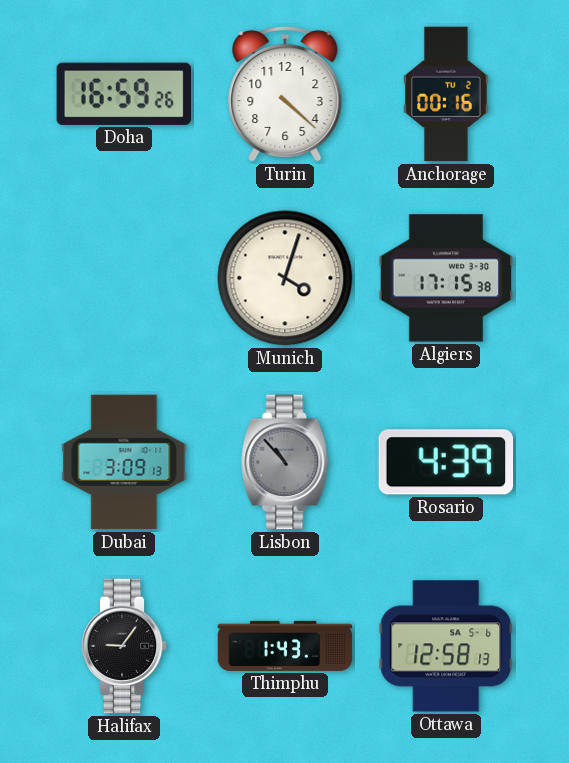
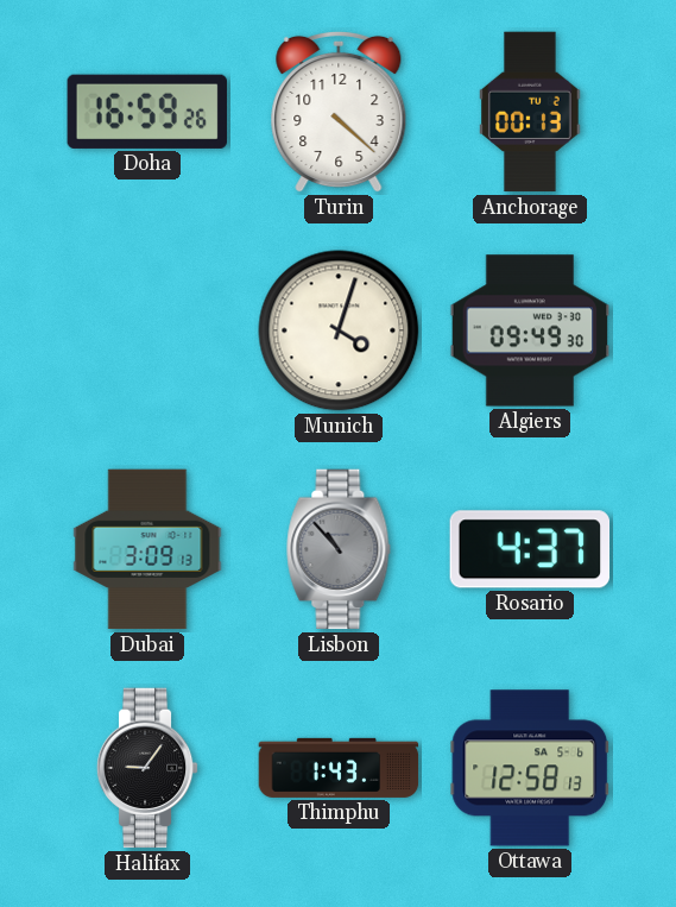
Anchorage: 00:16 -> 00:13 (530, 112)
Algiers: 17:15 -> 09:49 (530, 330)
Rosario: 4:39 -> 4:37 (530, 549)
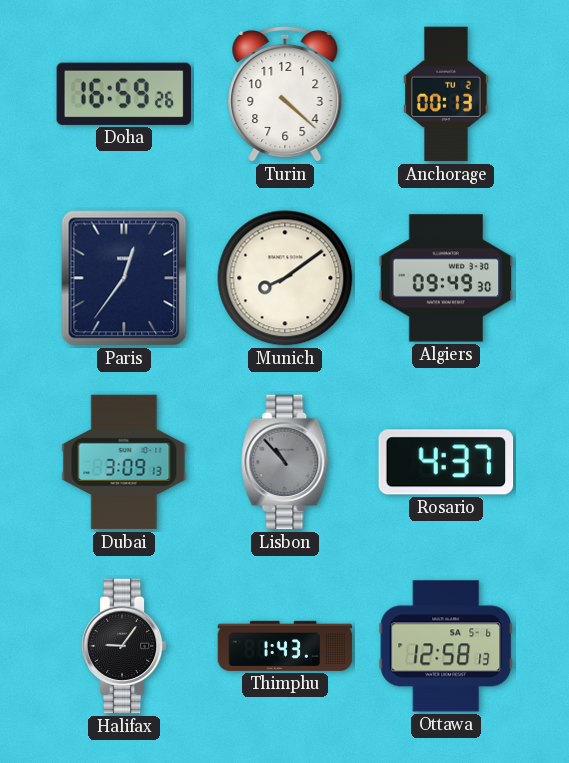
Paris: none -> 12:36 (124, 278)
Munich: 4:03 -> 8:09 (285, 278)
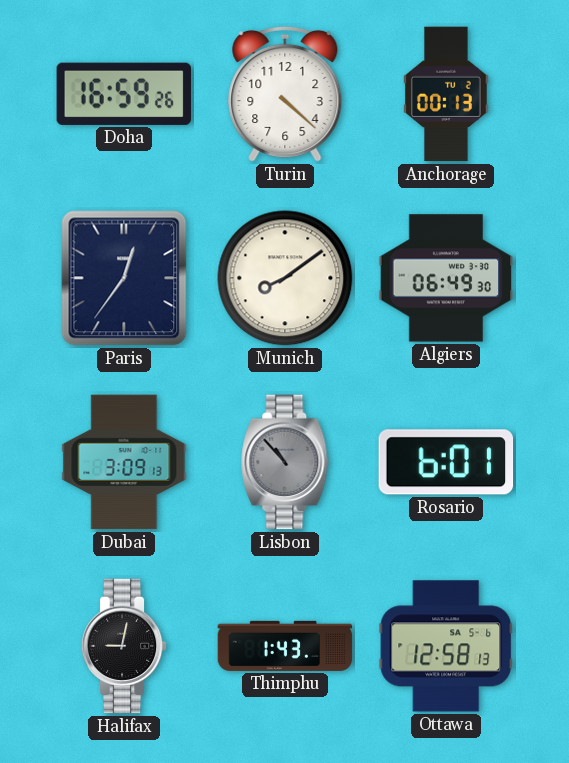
Algiers: 09:49 -> 06:49 (446, 278)
Rosario: 4:37 -> 6:01 (446, 462)
Halifax: 9:06 -> 9:02 (124, 646)
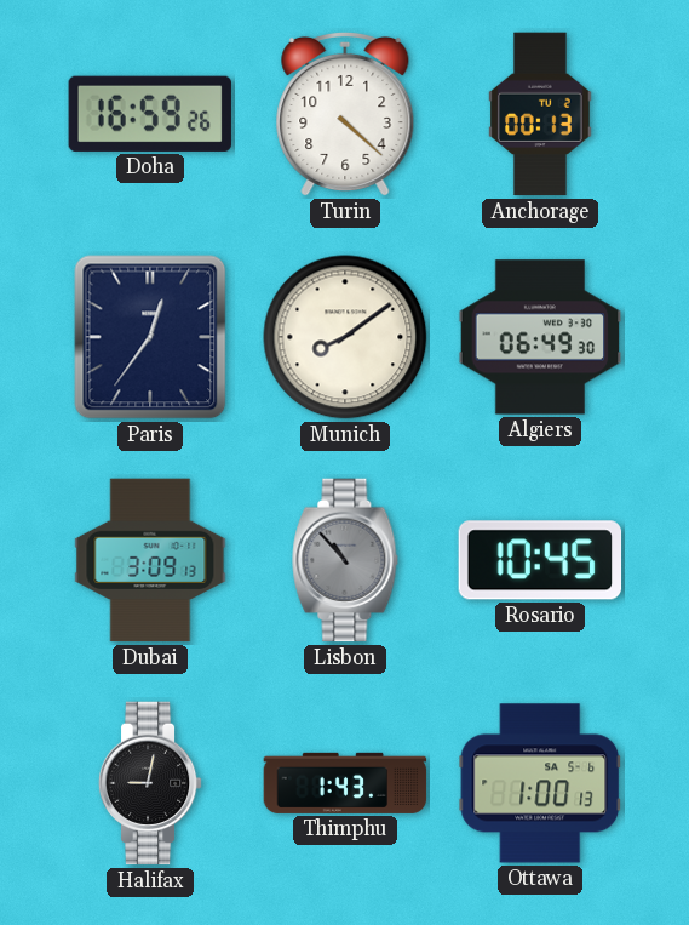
Rosario: 6:01 -> 10:45 (540, 560)
Ottawa: 12:58 -> 1:00 (540, 783)
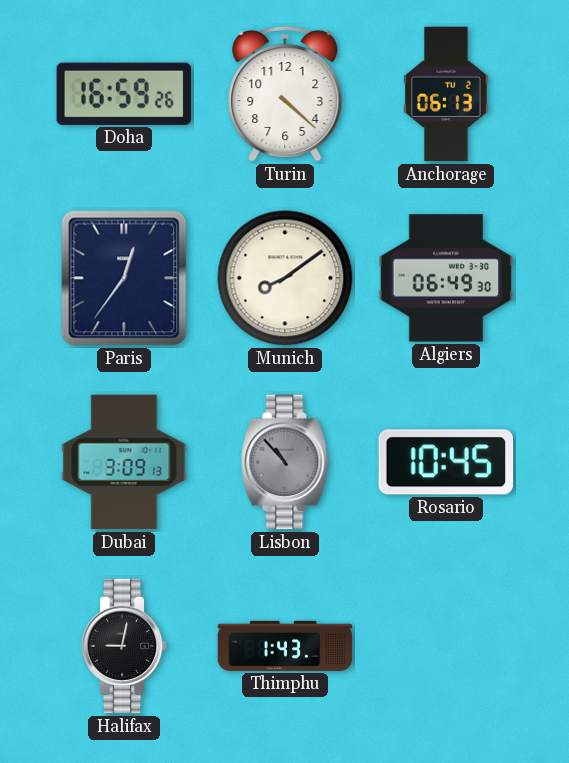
Anchorage: 00:13 -> 06:13 (446, 94)
Ottawa: 1:00 -> none (540, 783)
